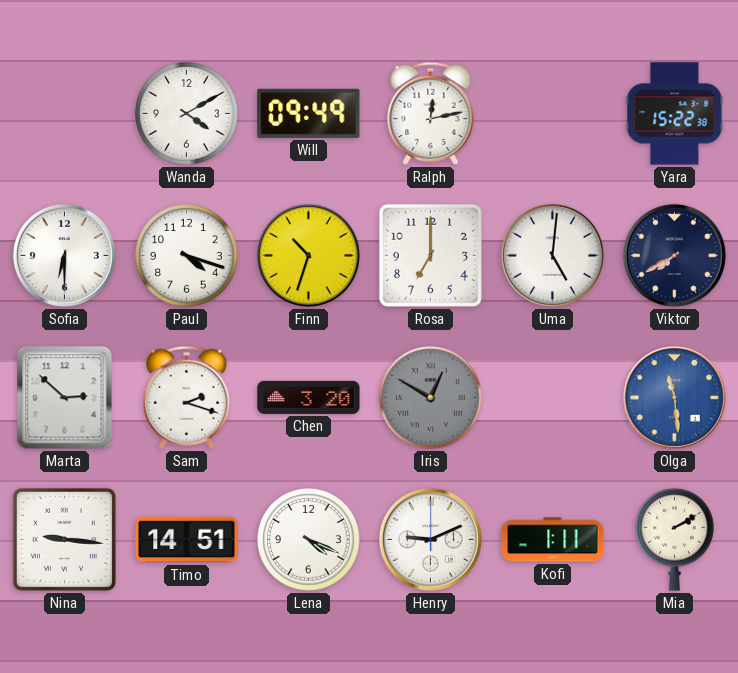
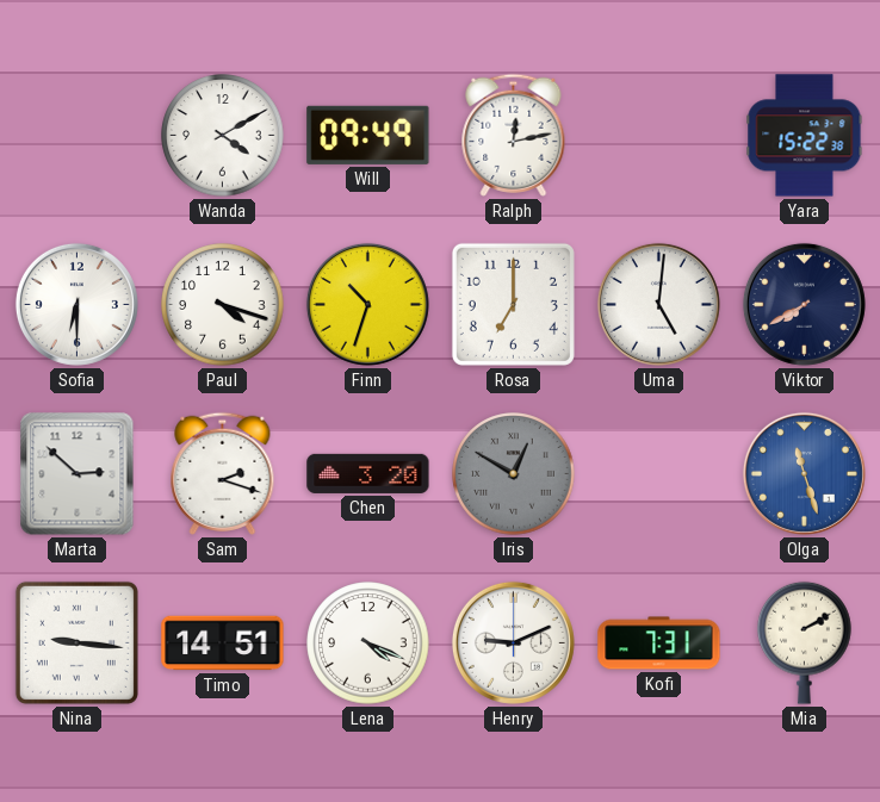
Olga: 11:29 -> 11:27 (804, 473)
Kofi: 1:11 -> 7:31 (659, 644)
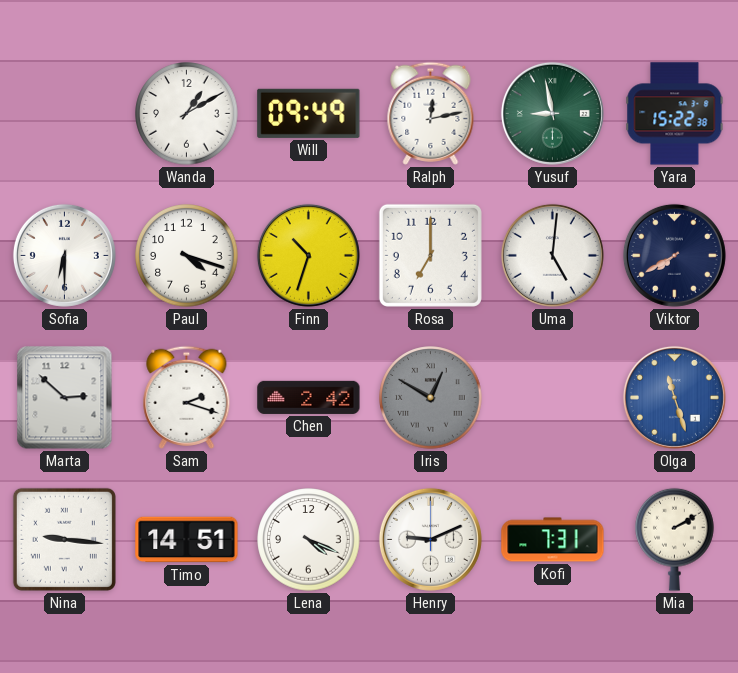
Wanda: 4:10 -> 1:10 (187, 114)
Yusuf: none -> 8:58 (552, 113)
Chen: 3:20 -> 2:42 (309, 397)
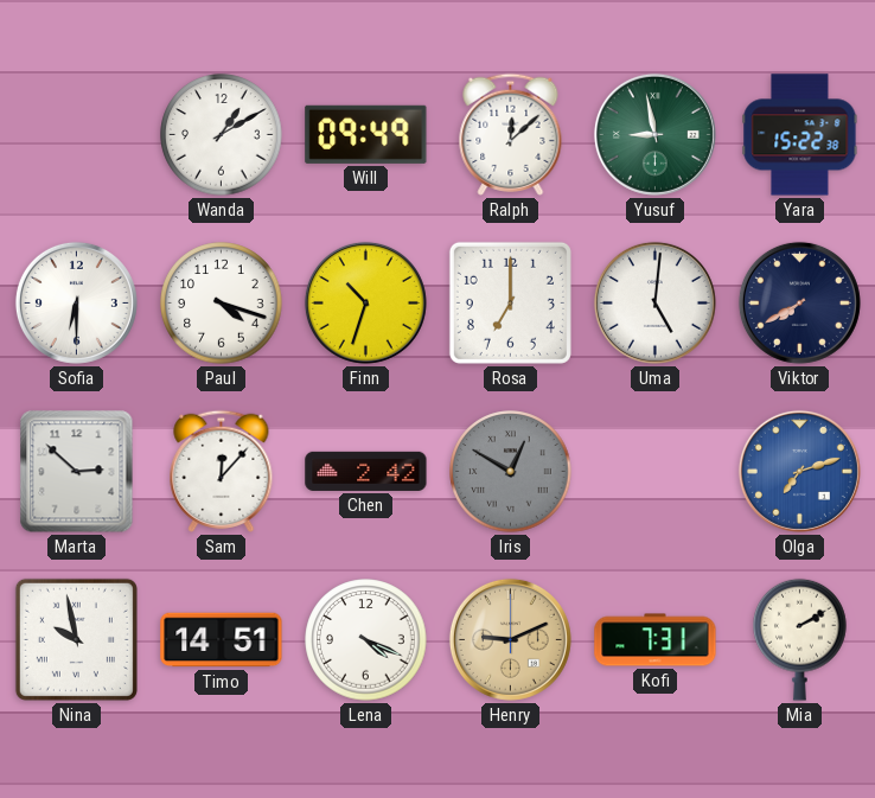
Ralph: 12:13 -> 12:08 (511, 134)
Sam: 2:18 -> 12:07 (222, 471)
Olga: 11:27 -> 7:12 (799, 471)
Nina: 9:16 -> 9:58 (76, 639)
Henry dial: white -> champagne (510, 639)
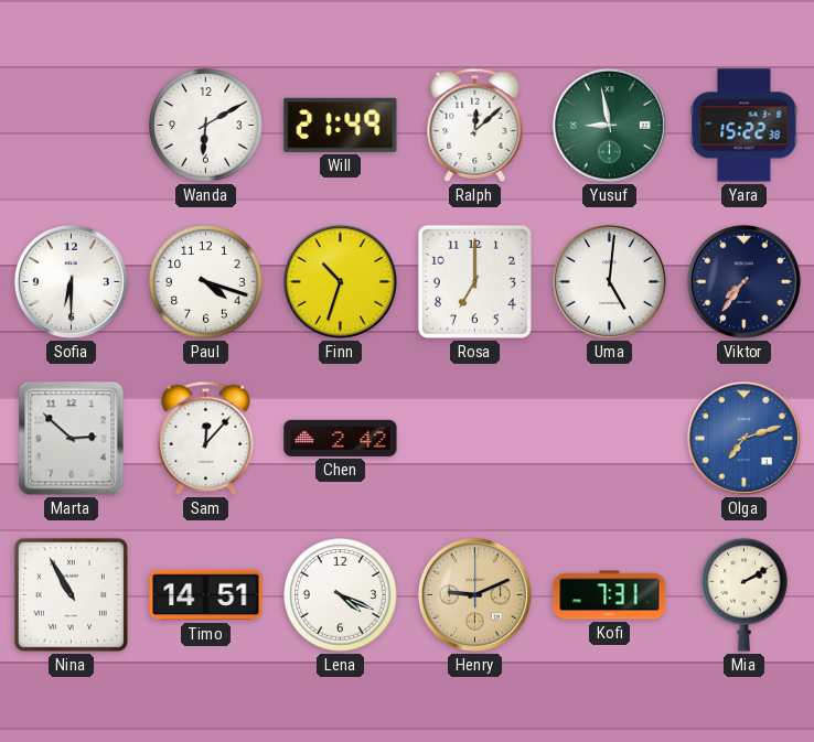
Wanda: 1:10 -> 6:10 (206, 126)
Will: 09:49 -> 21:49 (341, 125)
Viktor: 7:40 -> 7:36 (743, 281)
Iris: 12:50 -> none (511, 472)
Nina: 9:58 -> 10:55 (71, 594)
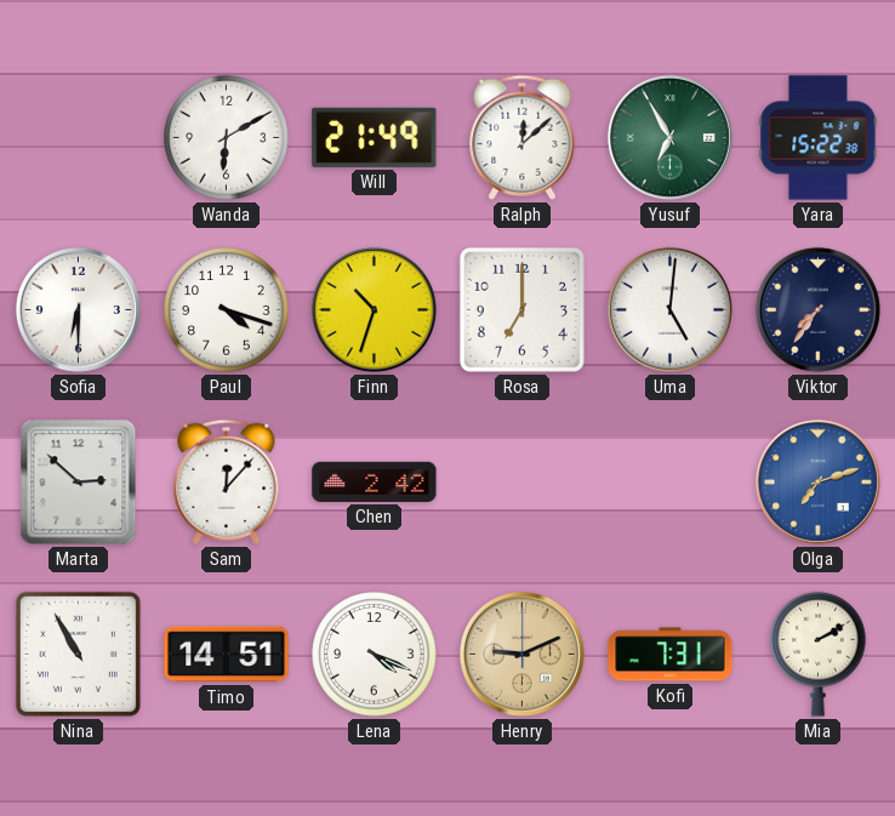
Yusuf: 8:58 -> 6:55 (669, 137)
